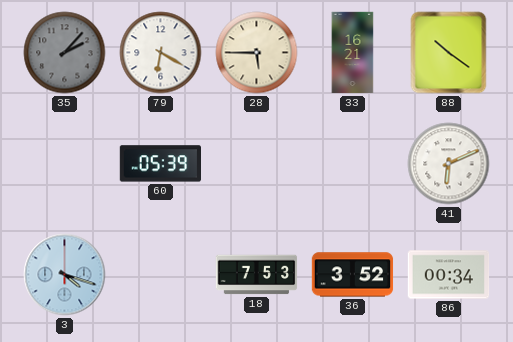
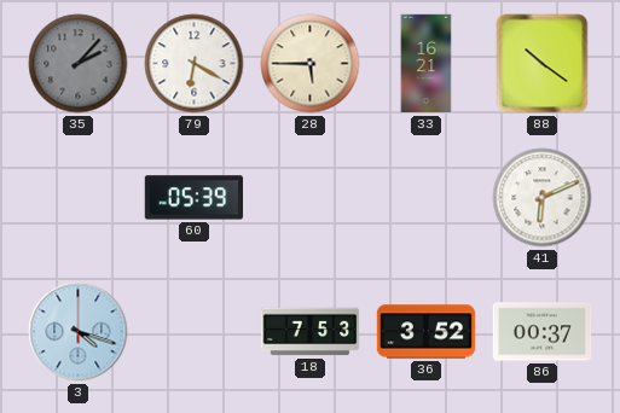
86: 00:34 -> 00:37 (543, 332)
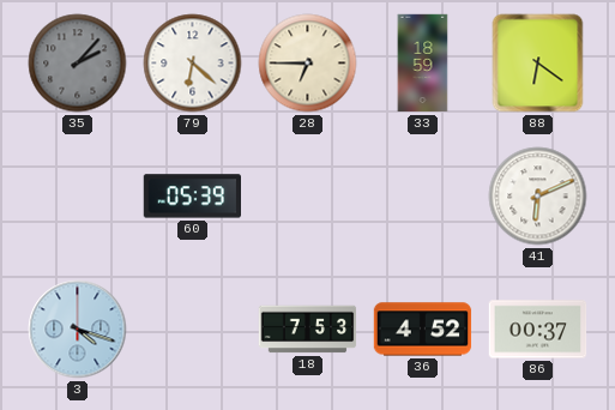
79: 6:20 -> 6:22 (193, 64)
28: 5:45 -> 6:45 (308, 64)
33: 16:21 -> 18:59 (423, 64)
88: 10:21 -> 6:21 (538, 64)
36: 3:52 -> 4:52 (423, 330)
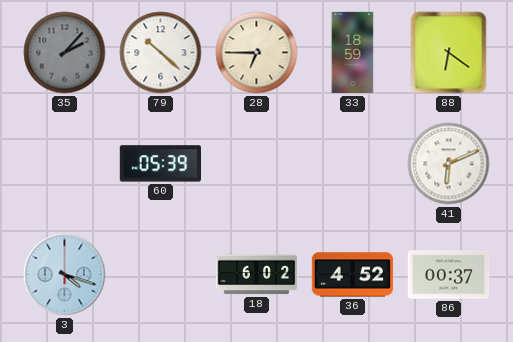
79: 6:22 -> 10:22 (161, 53)
18: 7:53 -> 6:02 (257, 275)
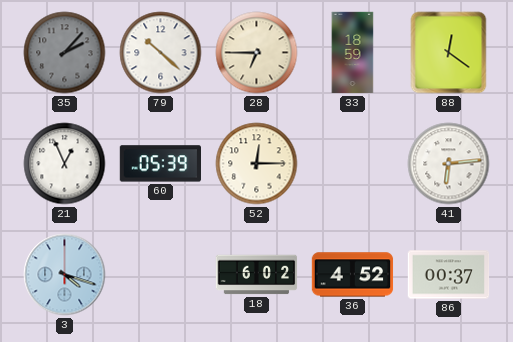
88: 6:21 -> 12:21 (449, 53)
21: none -> 12:56 (65, 164)
52: none -> 12:15 (257, 164)
41: 6:11 -> 6:14 (449, 164)
